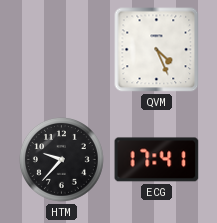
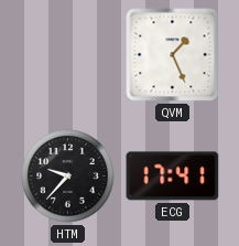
QVM: 4:26 -> 1:26 (173, 55)
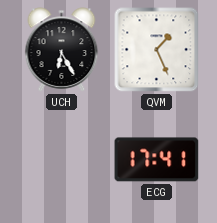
UCH: none -> 6:25 (62, 50)
HTM: 9:37 -> none (67, 175)
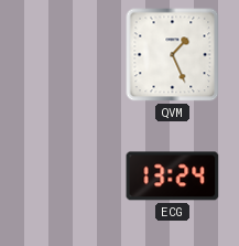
UCH: 6:25 -> none (62, 50)
ECG: 17:41 -> 13:24 (173, 177)
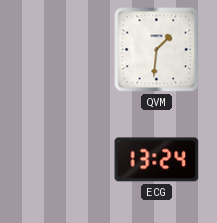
QVM: 1:26 -> 1:31 (157, 50)
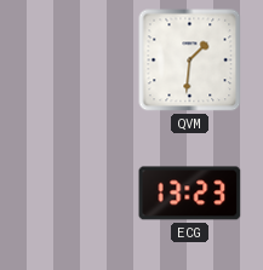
ECG: 13:24 -> 13:23 (190, 194)
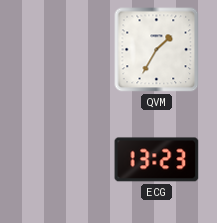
QVM: 1:31 -> 1:35 (157, 50)
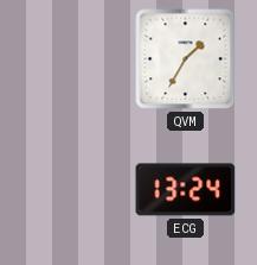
ECG: 13:23 -> 13:24 (186, 190)
